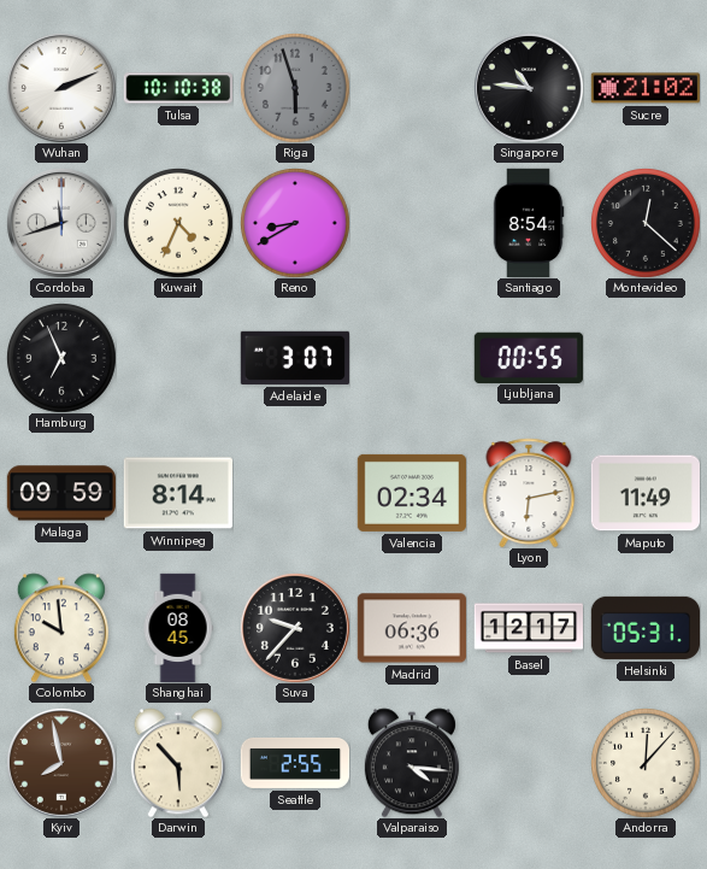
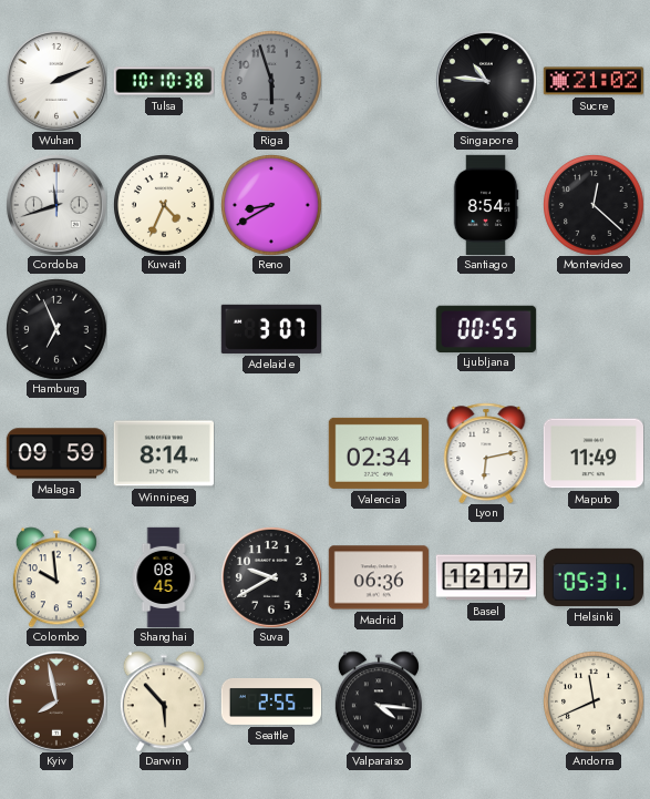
Suva: 9:37 -> 9:40 (271, 577)
Andorra: 12:07 -> 11:41 (594, 701)
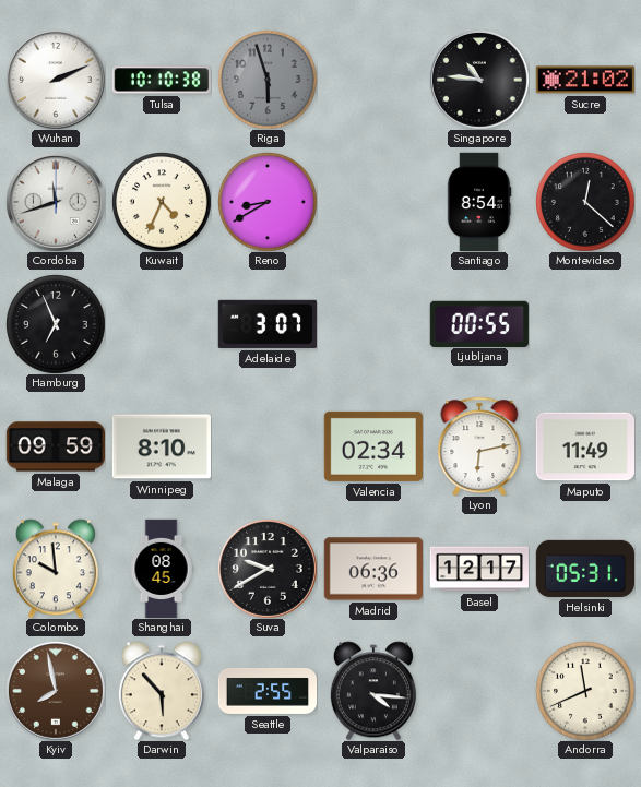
Winnipeg: 8:14 -> 8:10 (161, 446)
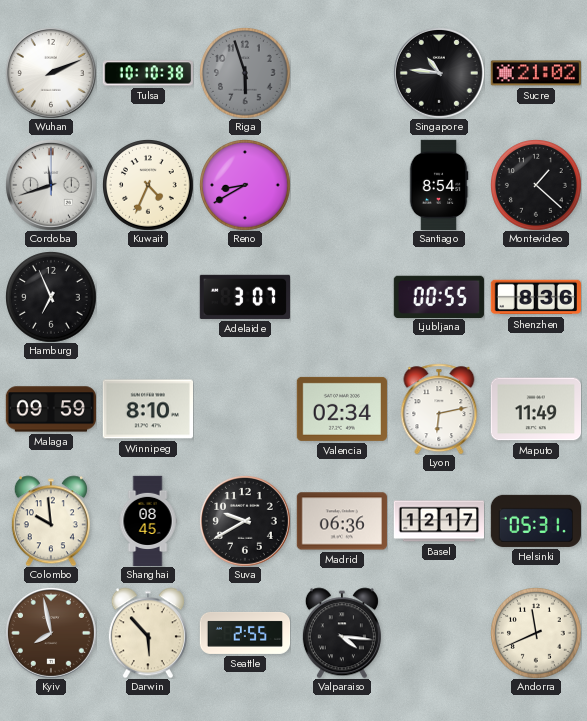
Montevideo: 12:22 -> 1:22 (536, 185)
Shenzhen: none -> 8:36 (535, 297)
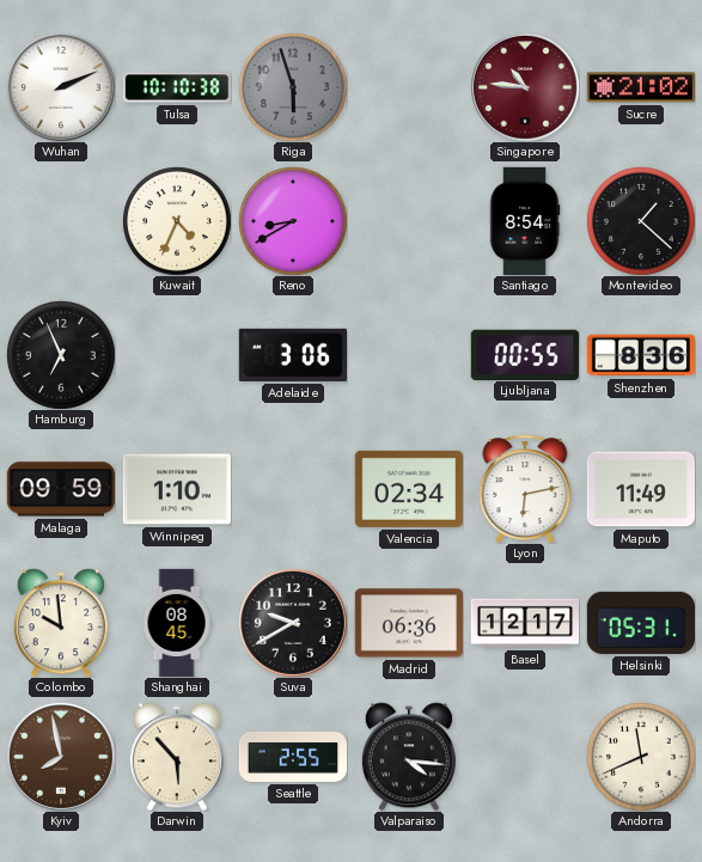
Singapore dial: black -> burgundy (525, 87)
Cordoba: 11:42 -> none (51, 185)
Adelaide: 3:07 -> 3:06 (292, 355)
Winnipeg: 8:10 -> 1:10 (176, 489)
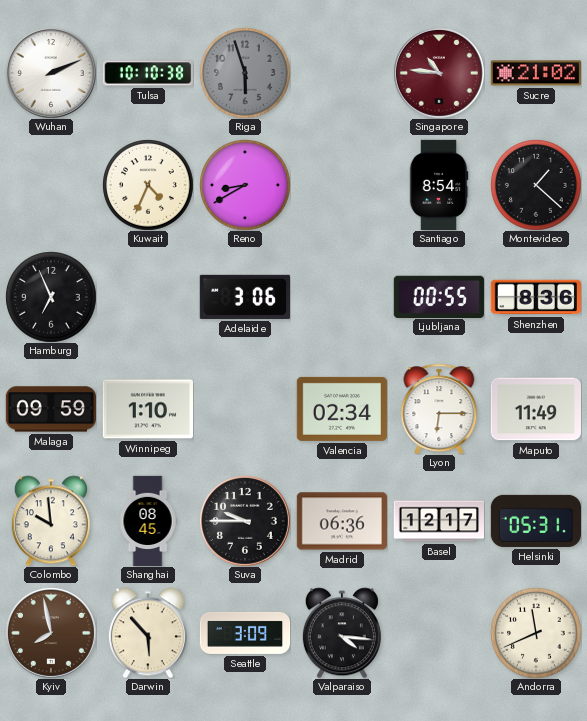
Lyon: 6:13 -> 6:15 (439, 409)
Suva: 9:40 -> 9:45 (245, 521)
Seattle: 2:55 -> 3:09 (245, 633)
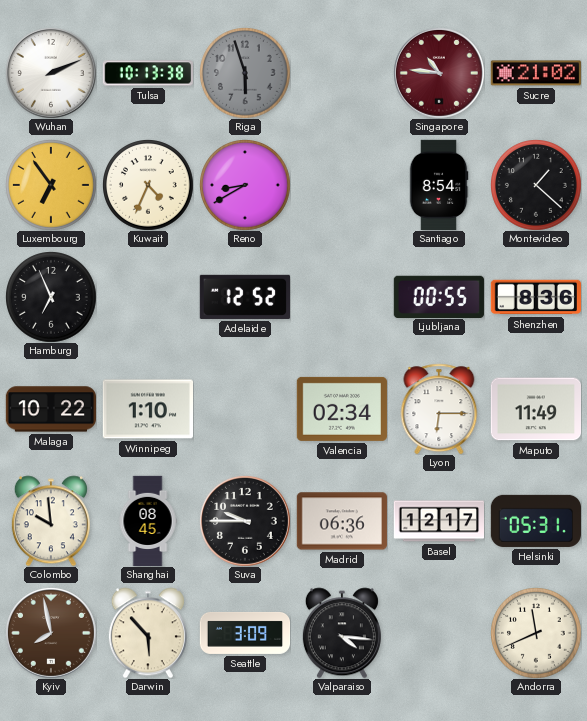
Tulsa: 10:10 -> 10:13 (147, 73)
Luxembourg: none -> 6:54 (51, 185)
Adelaide: 3:06 -> 12:52 (244, 297)
Malaga: 09:59 -> 10:22 (50, 409)
